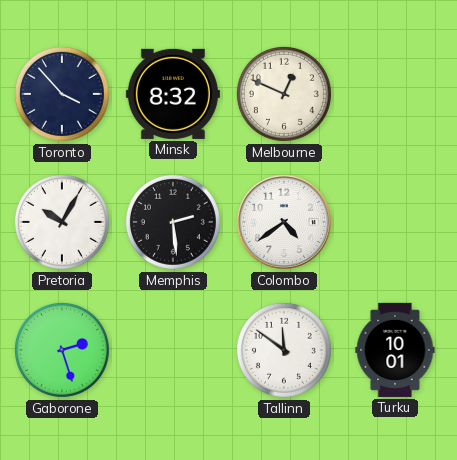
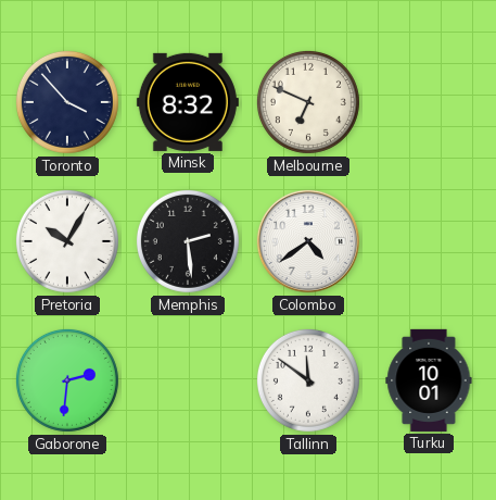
Melbourne: 12:49 -> 6:49 (308, 102)
Gaborone: 2:27 -> 2:31 (67, 380)
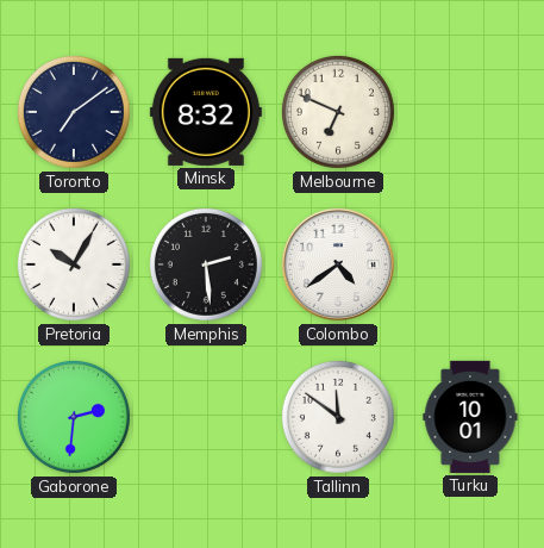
Toronto: 3:53 -> 7:09 (74, 112)
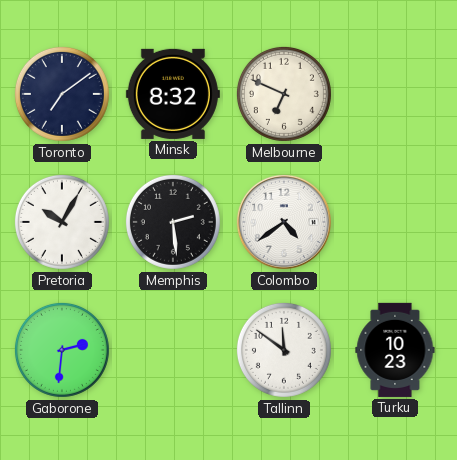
Turku: 10:01 -> 10:23 (395, 350)
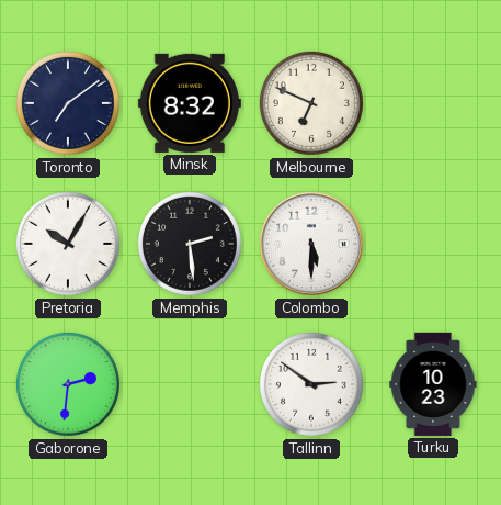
Colombo: 4:39 -> 5:30 (311, 244)
Tallinn: 11:51 -> 2:51 (311, 384)
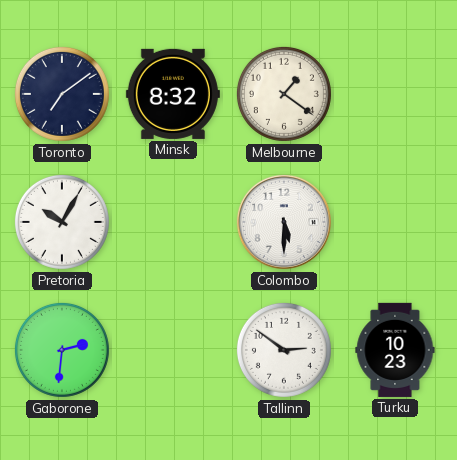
Melbourne: 6:49 -> 1:21 (284, 94)
Memphis: 2:29 -> none (190, 244)
